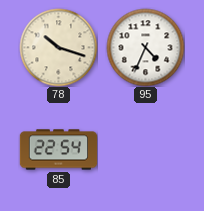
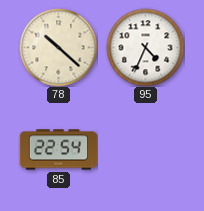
78: 10:18 -> 10:22 (58, 47)
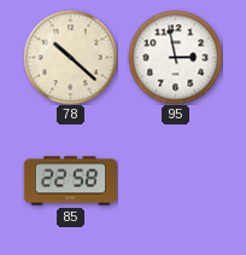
95: 4:34 -> 2:58 (175, 57)
85: 22:54 -> 22:58 (70, 181)
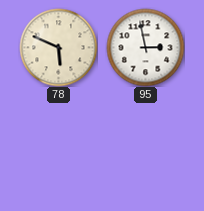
78: 10:22 -> 5:49 (58, 47)
85: 22:58 -> none (70, 181)
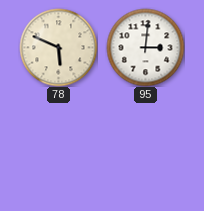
95: 2:58 -> 3:01 (145, 47)
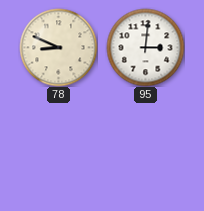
78: 5:49 -> 8:49 (58, 47)
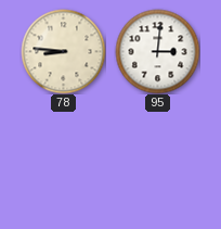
78: 8:49 -> 8:46 (63, 51)
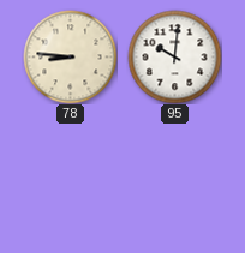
95: 3:01 -> 10:01 (174, 56)
